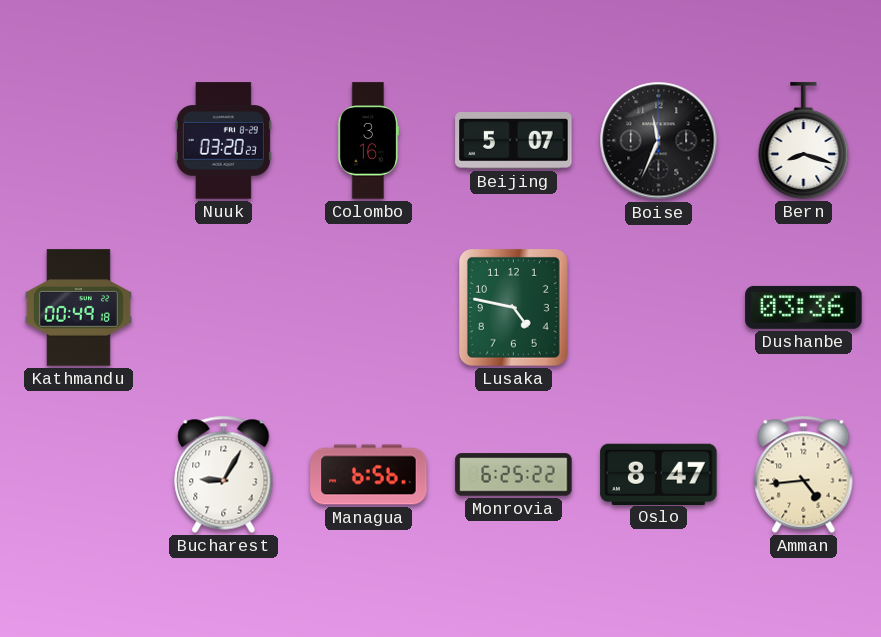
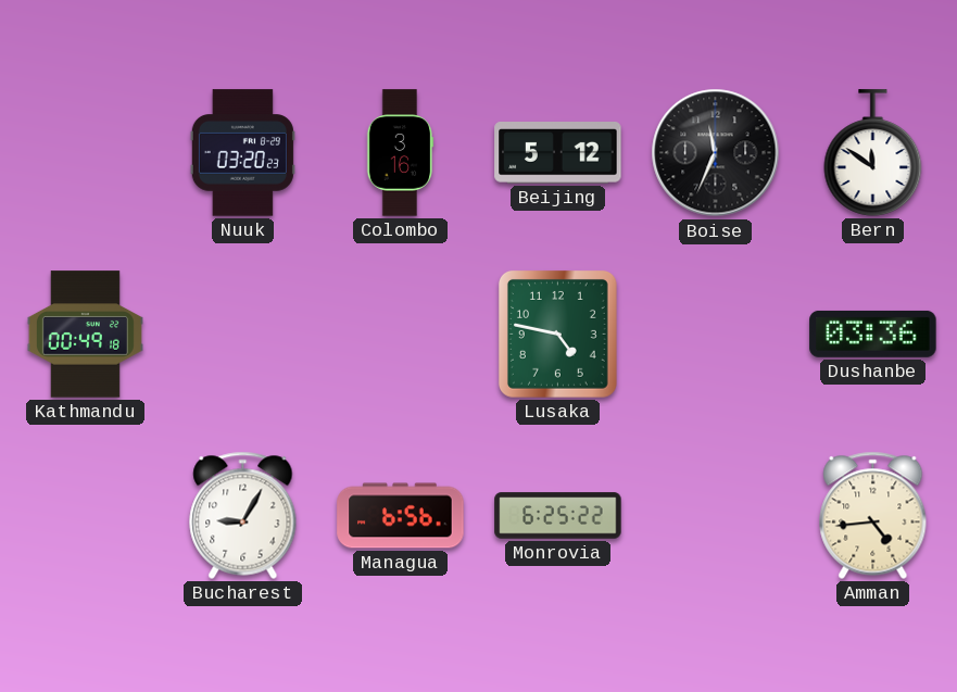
Beijing: 5:07 -> 5:12 (558, 153)
Bern: 8:18 -> 11:51 (873, 153)
Oslo: 8:47 -> none (659, 474)
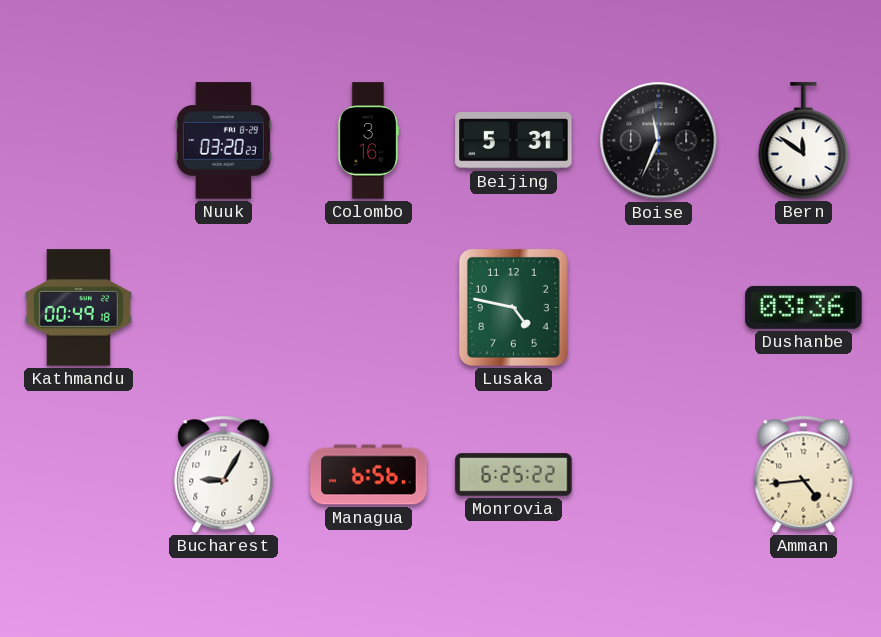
Beijing: 5:12 -> 5:31 (514, 141)
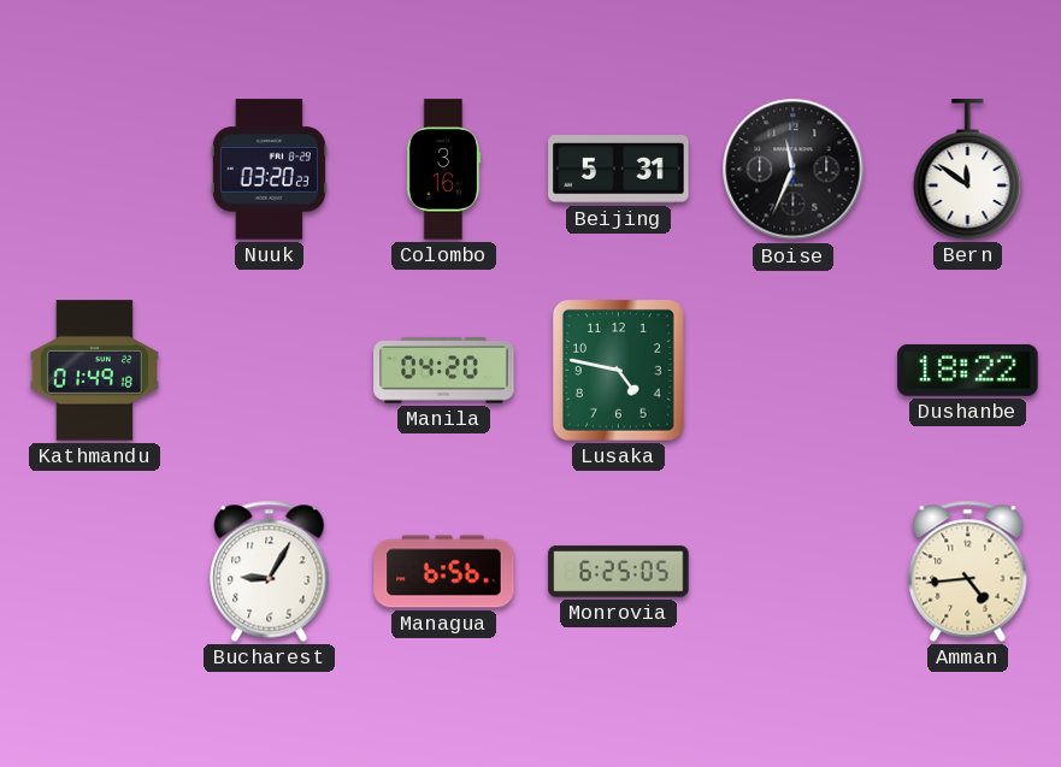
Kathmandu: 00:49 -> 01:49 (94, 371)
Manila: none -> 04:20 (444, 371)
Dushanbe: 03:36 -> 18:22 (968, 370)
Monrovia: 6:25:22 -> 6:25:05 (619, 572)
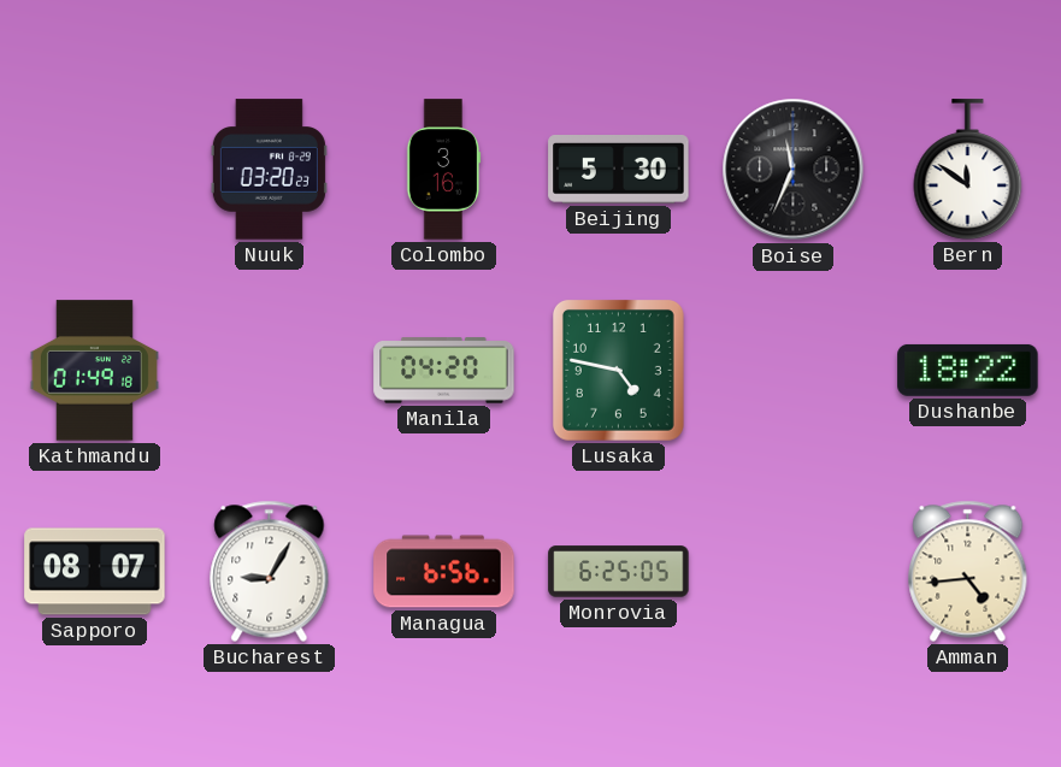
Beijing: 5:31 -> 5:30 (619, 170)
Sapporo: none -> 08:07 (95, 572)
